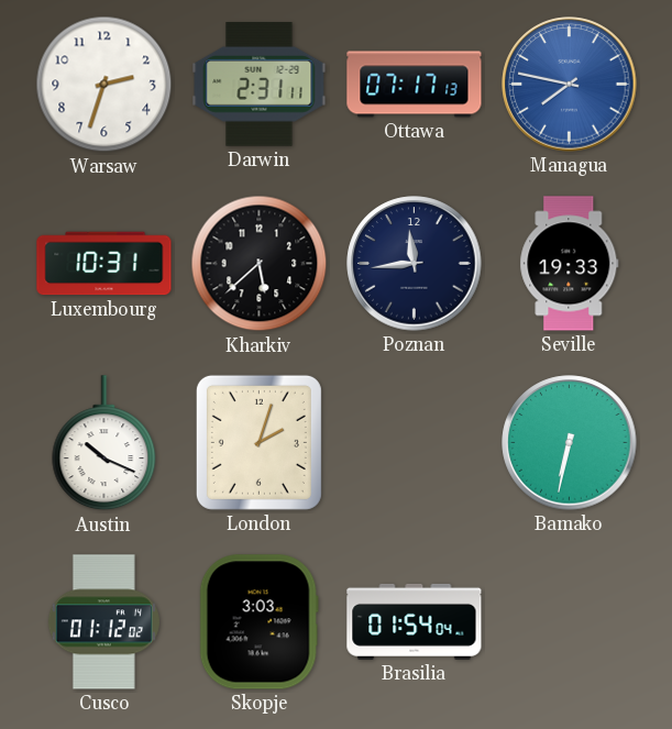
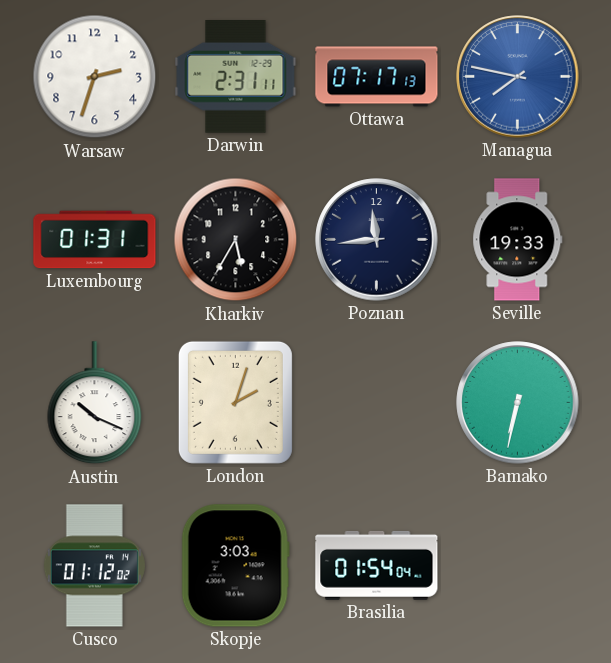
Luxembourg: 10:31 -> 01:31 (95, 240)
Kharkiv: 5:38 -> 5:35 (236, 240)
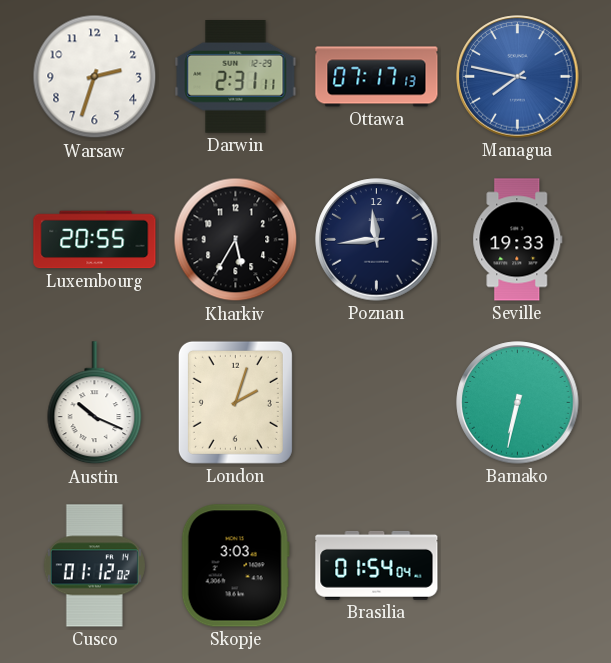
Luxembourg: 01:31 -> 20:55 (95, 240)
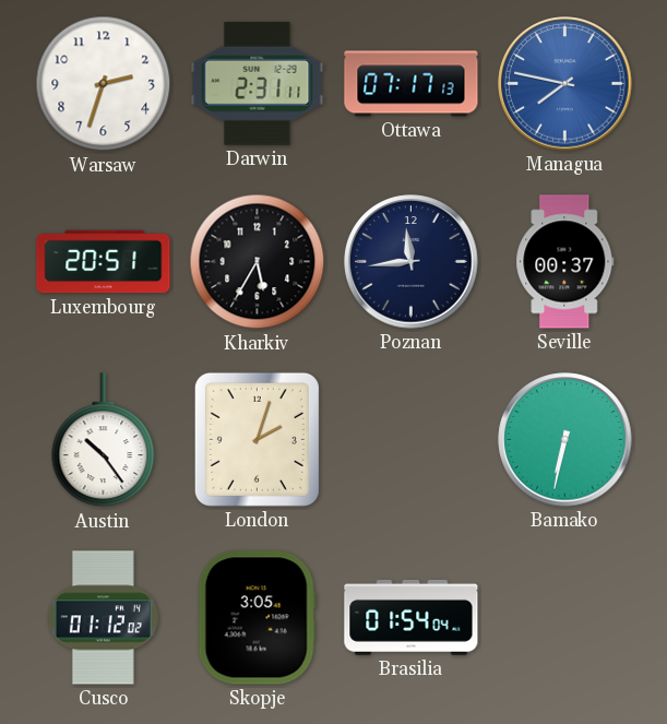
Luxembourg: 20:55 -> 20:51 (104, 262)
Seville: 19:33 -> 00:37 (565, 262)
Austin: 10:19 -> 10:24 (104, 440)
Skopje: 3:03 -> 3:05 (257, 618)
